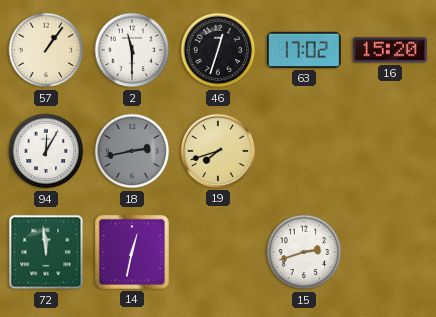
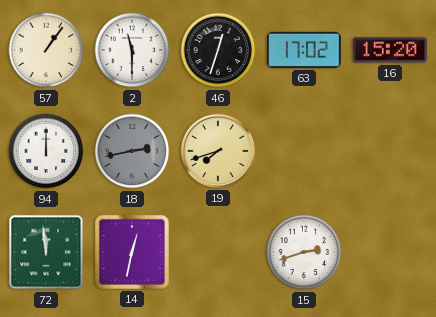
94: 12:05 -> 12:00 (46, 151)
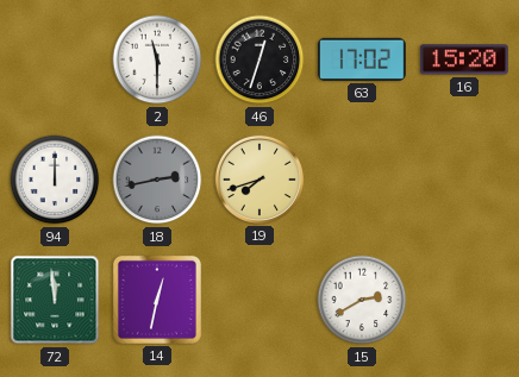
57: 1:06 -> none (46, 50)
15: 2:42 -> 2:40 (362, 300)
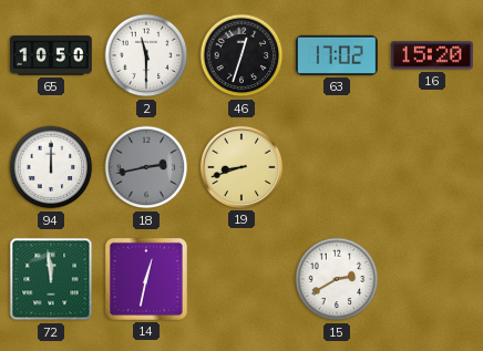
65: none -> 10:50 (52, 55)
19: 7:42 -> 8:42 (242, 167)
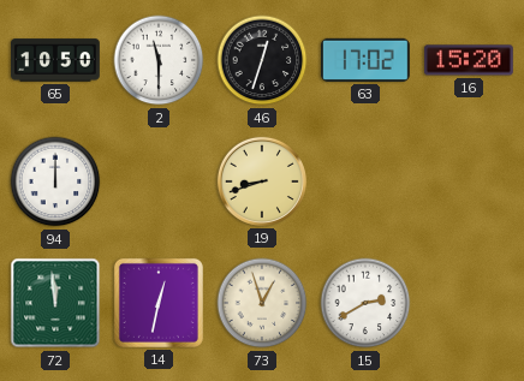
18: 2:43 -> none (146, 167)
73: none -> 12:57 (262, 303)
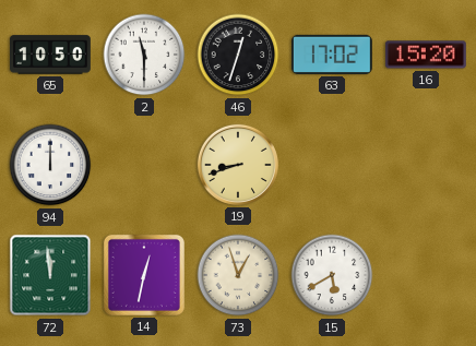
15: 2:40 -> 5:40 (332, 275)
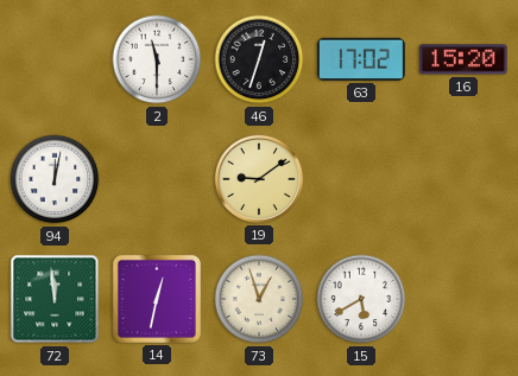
65: 10:50 -> none (51, 55)
94: 12:00 -> 12:02 (55, 179)
19: 8:42 -> 9:09 (259, 179)
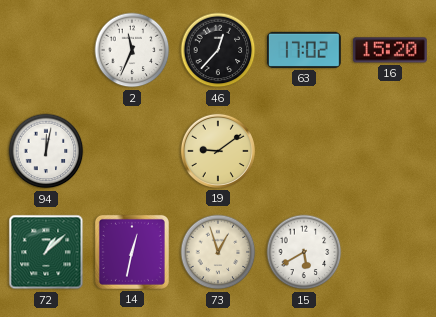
2: 11:30 -> 11:34 (132, 50)
46: 12:33 -> 12:37 (218, 50)
72: 11:59 -> 1:08 (46, 252)
